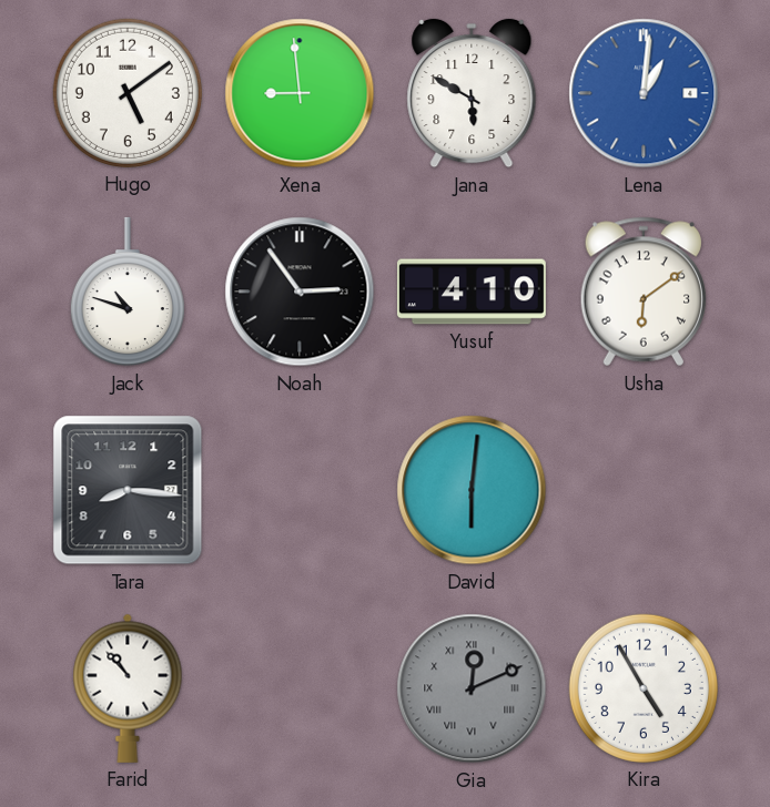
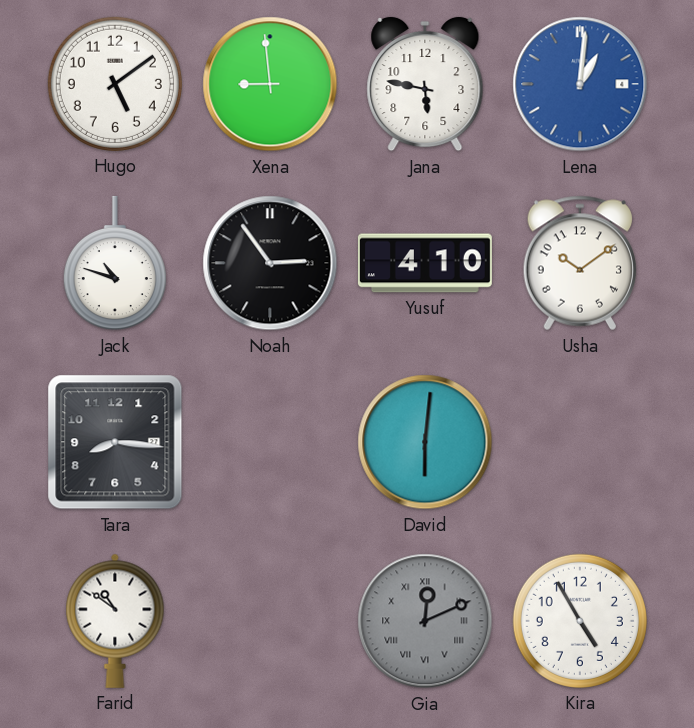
Jana: 5:50 -> 5:47 (425, 84)
Usha: 6:09 -> 10:09 (579, 263)
Farid: 10:53 -> 10:51 (115, 621)
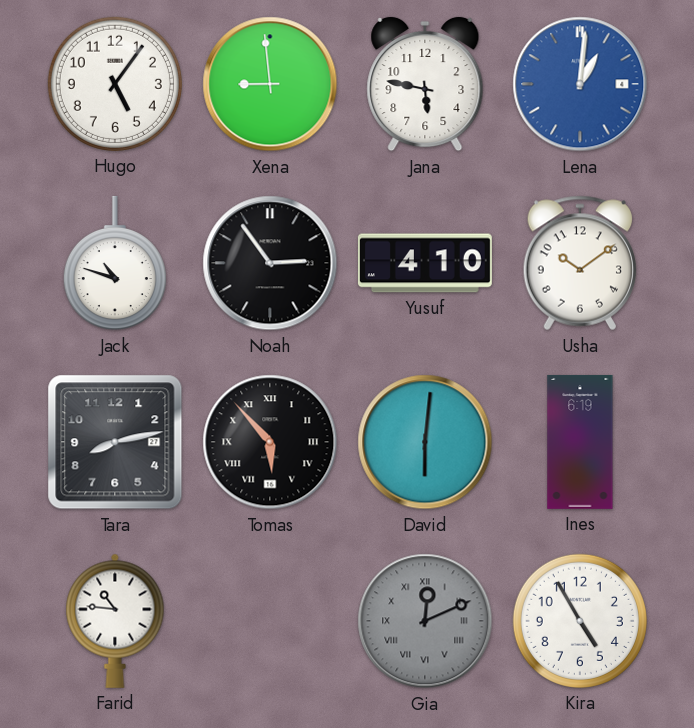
Hugo: 5:09 -> 5:06 (115, 84)
Tara: 8:16 -> 8:13 (115, 442)
Tomas: none -> 5:53 (270, 442)
Ines: none -> 6:19 (580, 442)
Farid: 10:51 -> 10:46 (115, 621)
